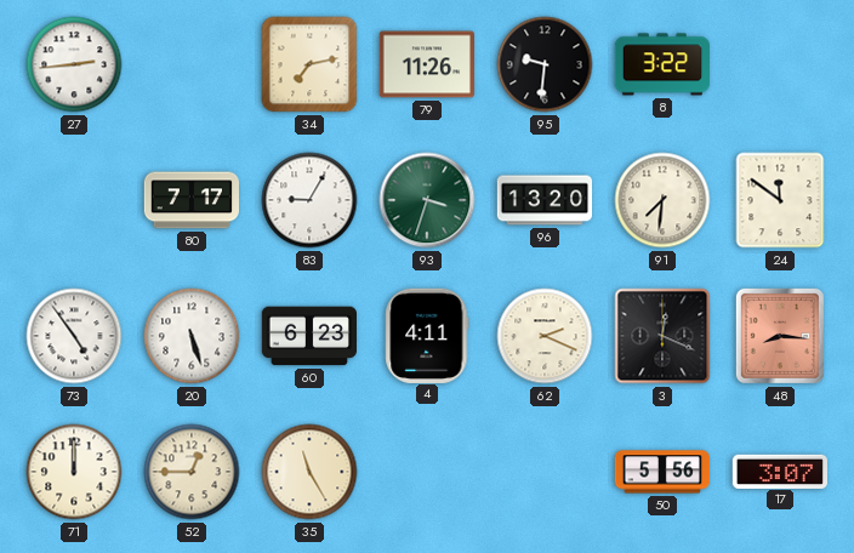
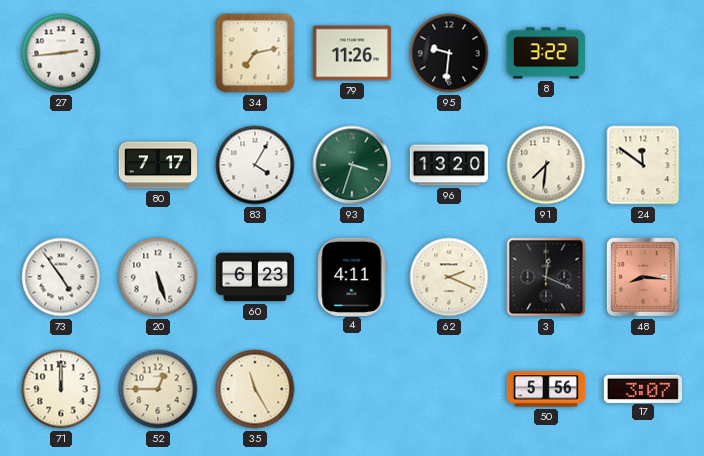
83: 9:05 -> 4:05 (255, 165)
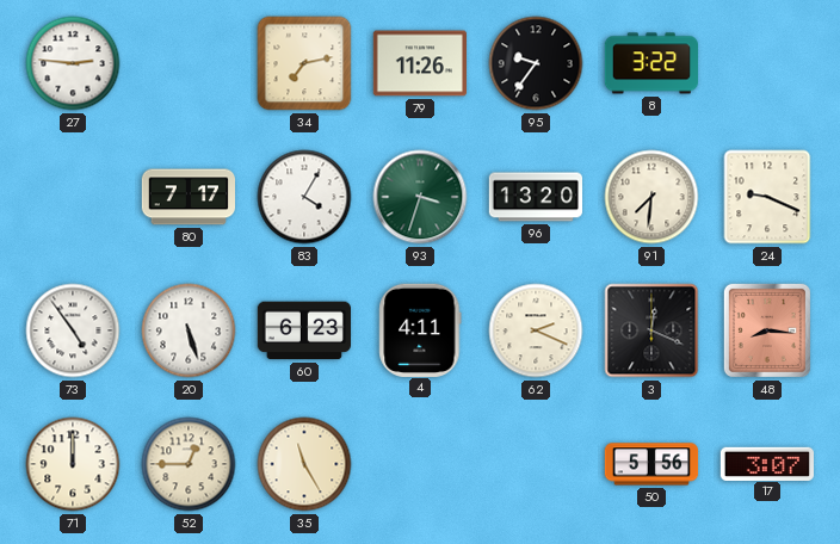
27: 2:44 -> 2:46 (73, 63)
95: 9:31 -> 9:36 (536, 63)
24: 11:51 -> 9:19 (767, 197)
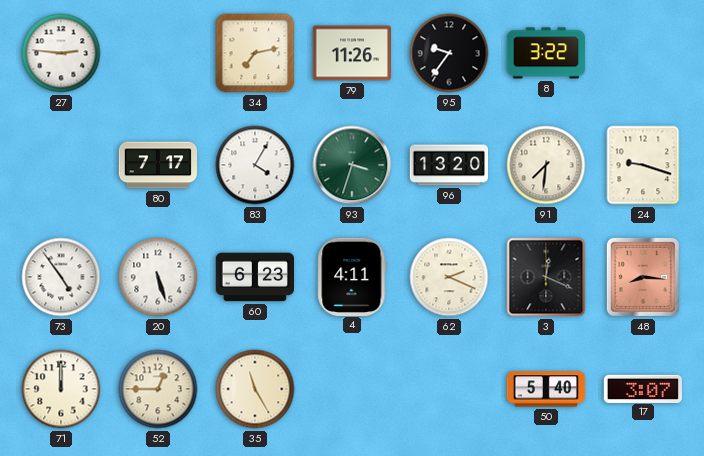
24: 9:19 -> 9:18 (643, 165)
50: 5:56 -> 5:40 (546, 389)
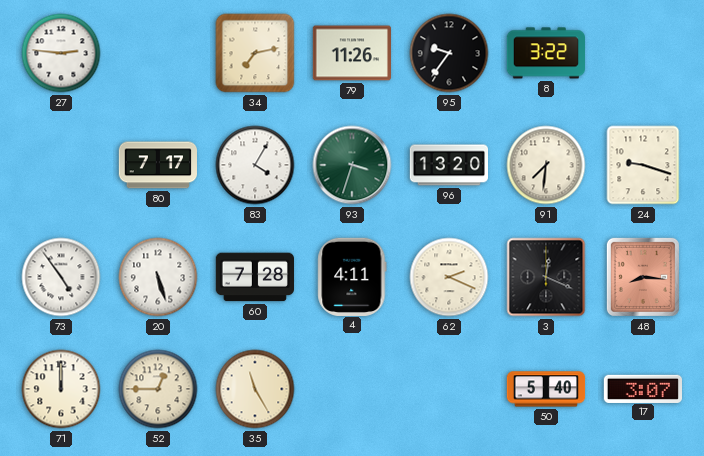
60: 6:23 -> 7:28 (254, 277)
